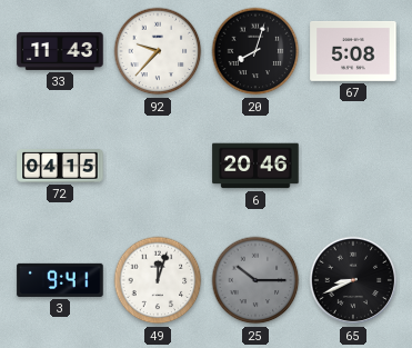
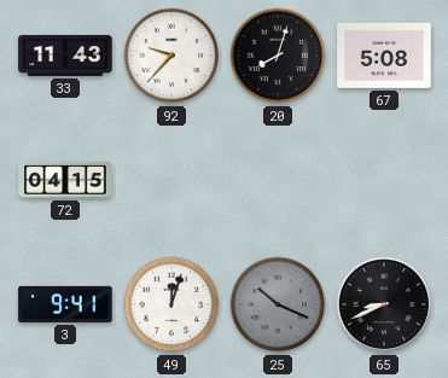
6: 20:46 -> none (255, 166)
25: 10:15 -> 10:19 (278, 304)
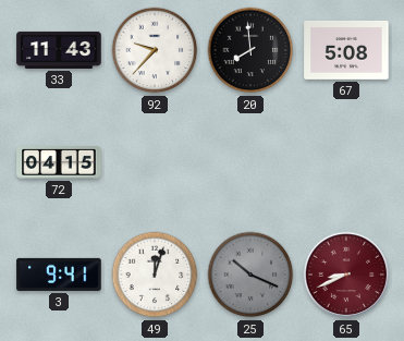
20: 8:03 -> 7:59 (250, 50)
65 dial: black -> burgundy (346, 275)
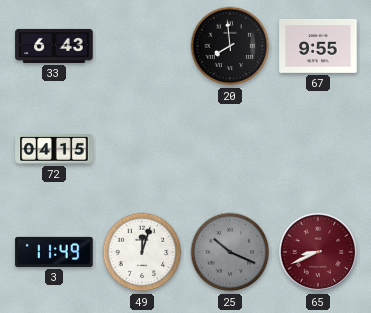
33: 11:43 -> 6:43 (54, 46)
92: 9:37 -> none (155, 50)
67: 5:08 -> 9:55 (318, 46)
3: 9:41 -> 11:49 (54, 252)
